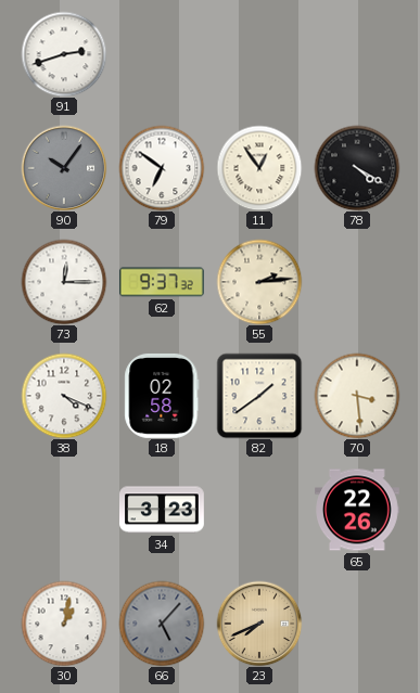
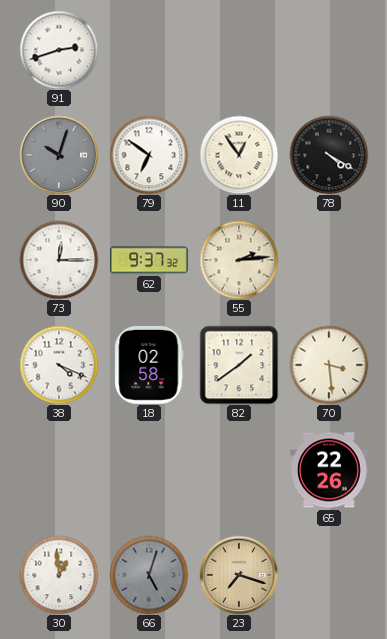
90: 10:06 -> 10:03 (59, 155)
34: 3:23 -> none (163, 510)
30: 1:02 -> 12:59 (59, 575)
66: 5:07 -> 5:03 (149, 575)
23: 7:41 -> 7:18 (239, 575)
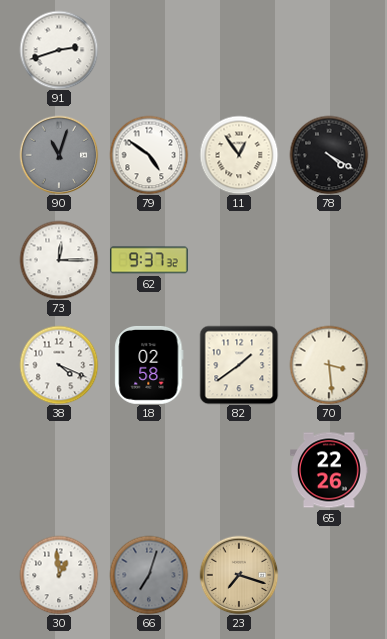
90: 10:03 -> 11:03 (59, 155)
79: 6:51 -> 4:51 (149, 155)
55: 2:14 -> none (239, 260)
66: 5:03 -> 7:03 (149, 575)
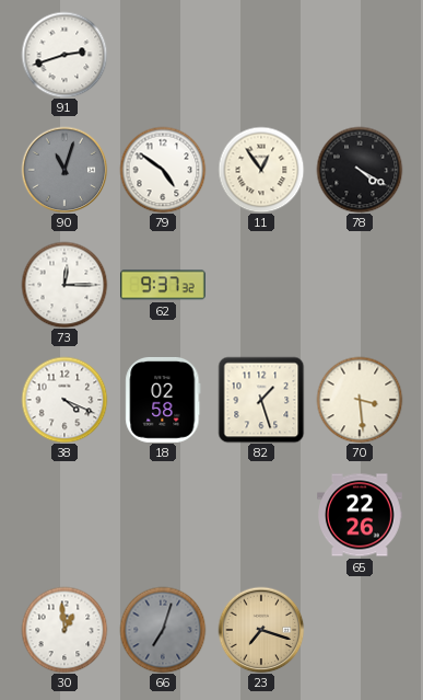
82: 1:39 -> 1:27 (261, 400)
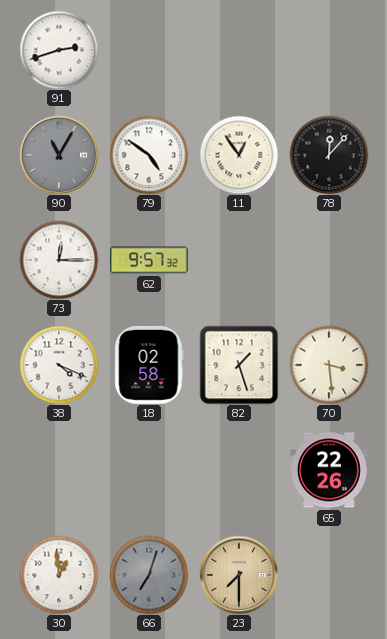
90: 11:03 -> 11:05 (59, 155)
78: 4:20 -> 12:07 (329, 155)
62: 9:37 -> 9:57 (149, 260)
23: 7:18 -> 7:30 (239, 575)
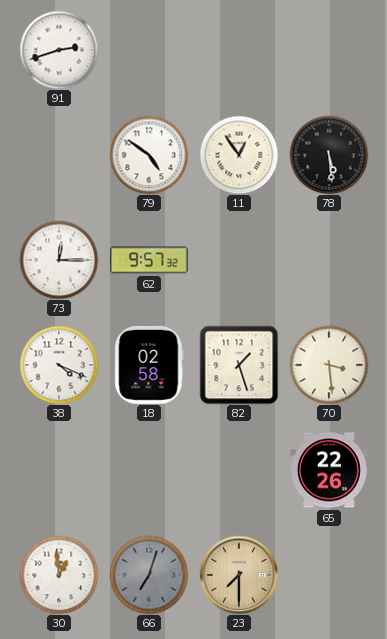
90: 11:05 -> none (59, 155)
78: 12:07 -> 5:29 (329, 155)
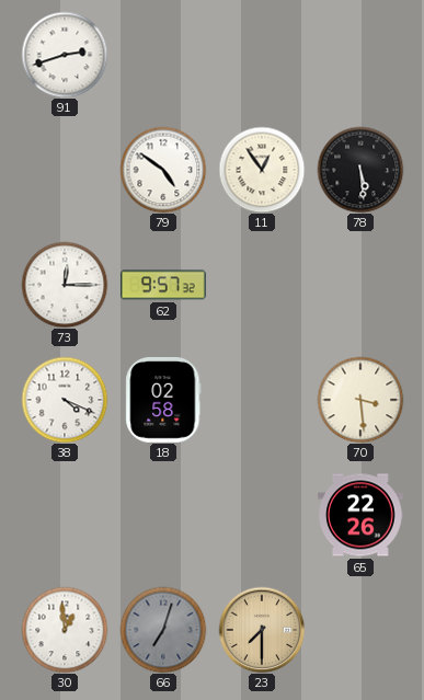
82: 1:27 -> none (239, 365)
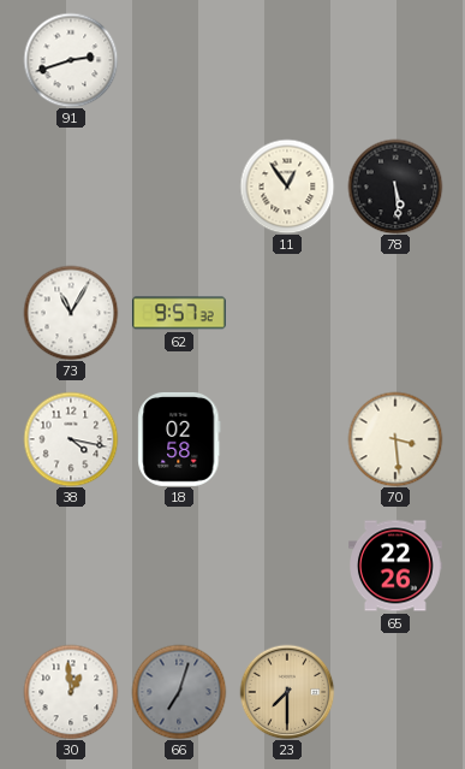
79: 4:51 -> none (163, 170)
73: 12:15 -> 11:05 (71, 313)
38: 4:19 -> 4:17 (71, 439)
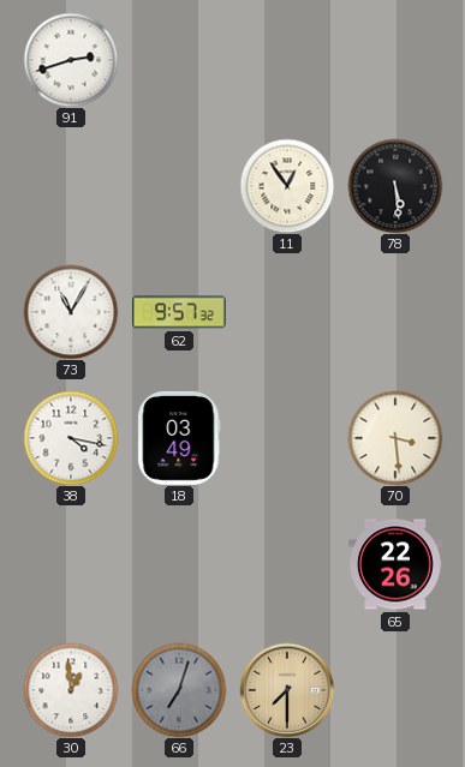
18: 02:58 -> 03:49 (179, 438)
